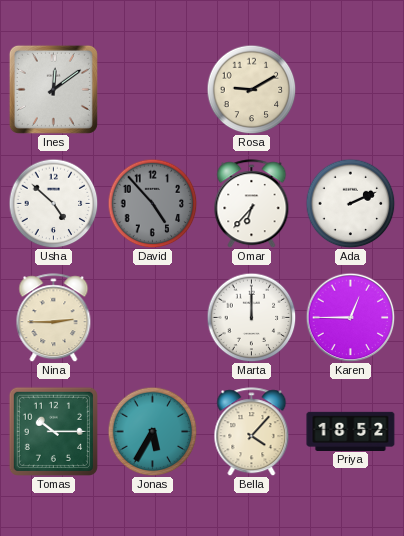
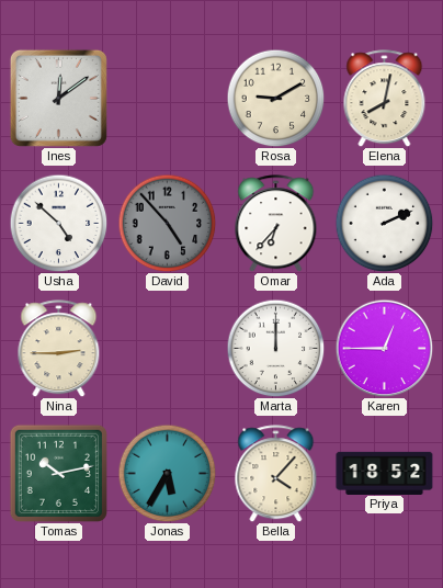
Elena: none -> 8:02 (385, 99)
Tomas: 10:15 -> 10:13 (58, 473)
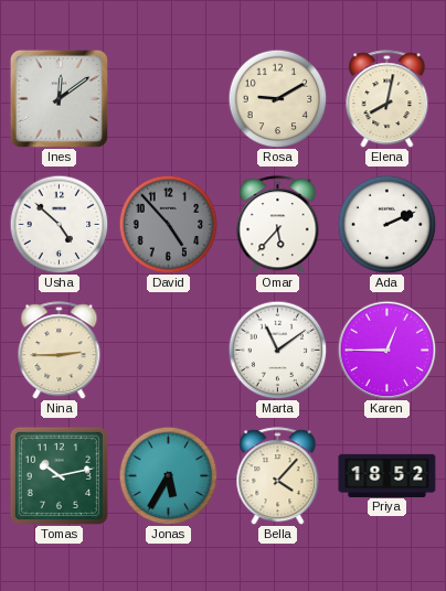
Omar: 6:37 -> 5:37 (278, 225)
Marta: 12:00 -> 11:09 (277, 350)
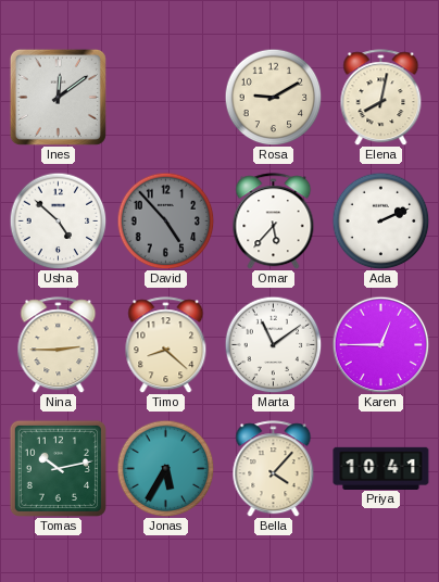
Timo: none -> 8:22 (166, 345)
Priya: 18:52 -> 10:41 (381, 468)
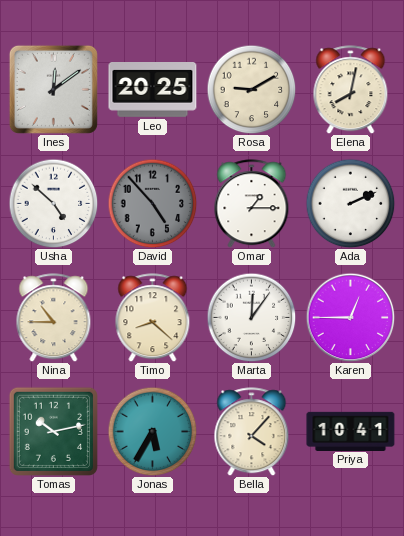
Leo: none -> 20:25 (153, 90)
Omar: 5:37 -> 1:15 (252, 204)
Nina: 2:45 -> 10:45 (54, 318)
Marta: 11:09 -> 12:06 (251, 317)
